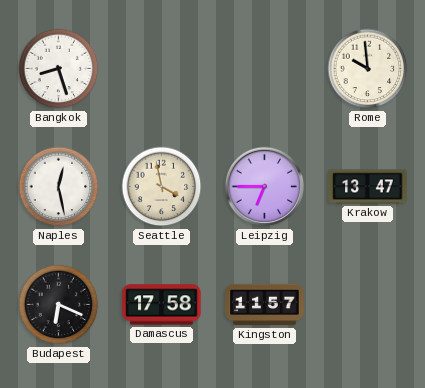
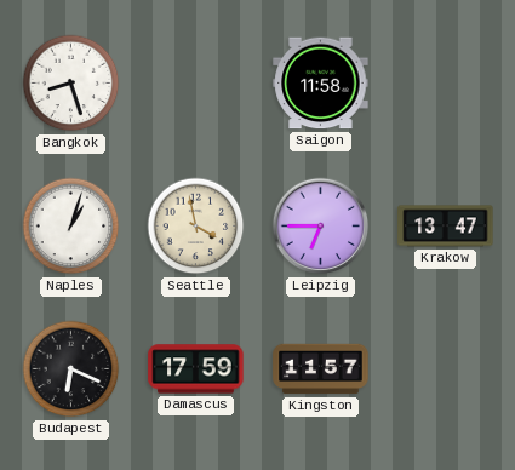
Saigon: none -> 11:58 (321, 84)
Rome: 9:59 -> none (368, 69)
Naples: 12:28 -> 1:03 (71, 227)
Damascus: 17:58 -> 17:59 (196, 369)
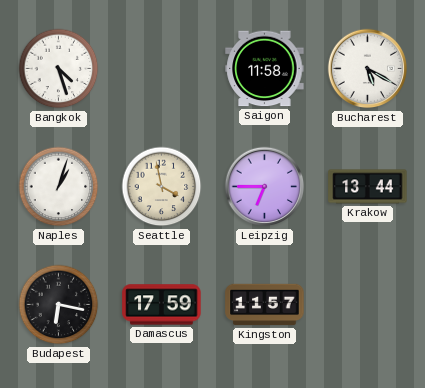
Bangkok: 8:27 -> 4:27 (59, 69)
Bucharest: none -> 5:20 (368, 69)
Krakow: 13:47 -> 13:44 (368, 187)
Budapest: 6:19 -> 6:17 (59, 305)
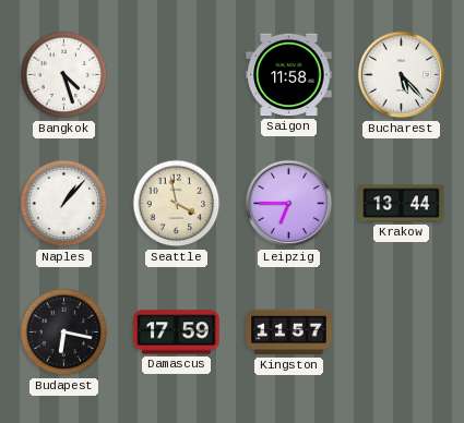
Bucharest: 5:20 -> 5:23 (402, 75)
Naples: 1:03 -> 1:07 (64, 204)
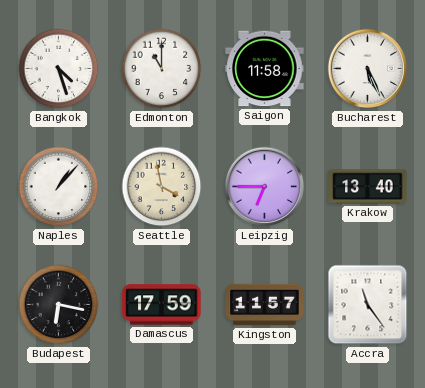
Edmonton: none -> 11:00 (162, 69)
Bucharest: 5:23 -> 5:26 (368, 69)
Krakow: 13:44 -> 13:40 (368, 187)
Accra: none -> 11:24 (368, 305)
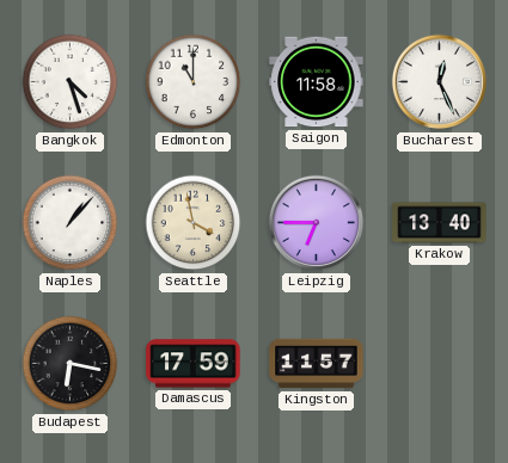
Bucharest: 5:26 -> 12:26 (440, 82)
Accra: 11:24 -> none (368, 305)
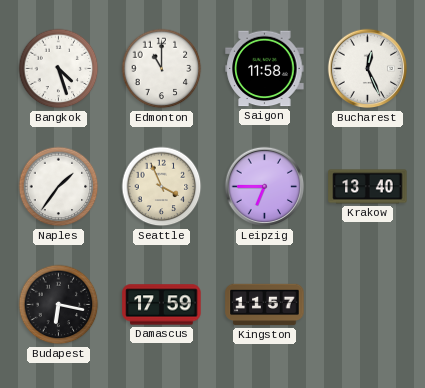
Naples: 1:07 -> 1:36 (59, 187)
Seattle: 3:58 -> 3:56 (162, 187)
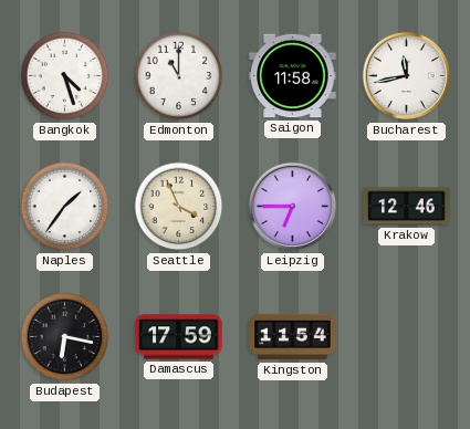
Bucharest: 12:26 -> 11:43 (407, 76)
Krakow: 13:40 -> 12:46 (407, 207)
Kingston: 11:57 -> 11:54 (293, 337)
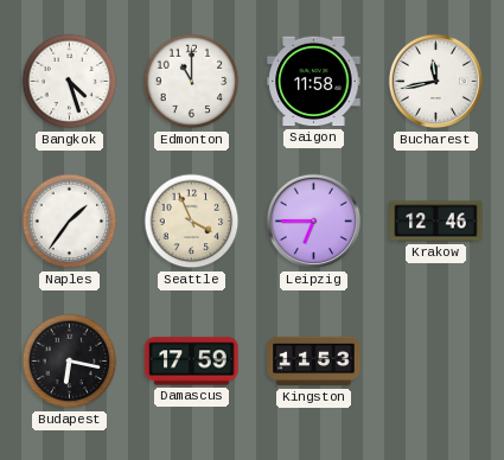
Kingston: 11:54 -> 11:53 (314, 362)
